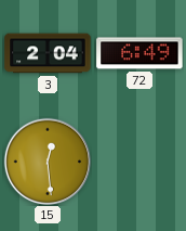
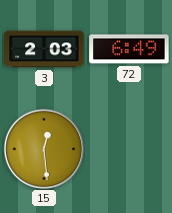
3: 2:04 -> 2:03 (44, 49)
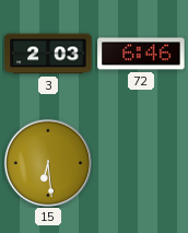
72: 6:49 -> 6:46 (141, 54)
15: 12:29 -> 6:29 (48, 163)
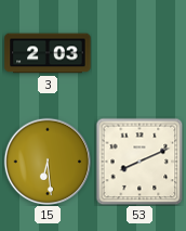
72: 6:46 -> none (141, 54)
53: none -> 8:11 (139, 162)
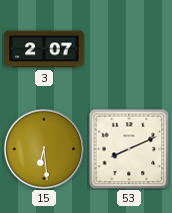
3: 2:03 -> 2:07 (44, 49)
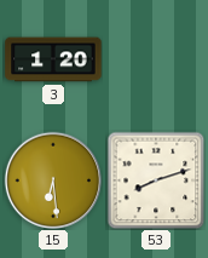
3: 2:07 -> 1:20 (53, 59)
53: 8:11 -> 8:12 (156, 180)
